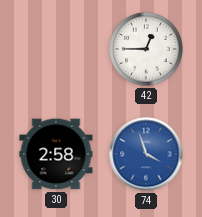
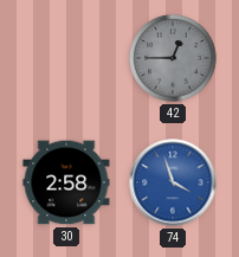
42 dial: white -> grey (173, 58)
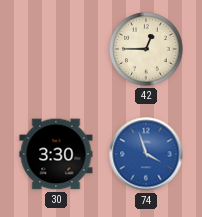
42 dial: grey -> cream (146, 49)
30: 2:58 -> 3:30 (56, 154)
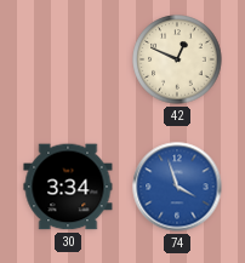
42: 12:45 -> 12:49 (177, 59)
30: 3:30 -> 3:34 (68, 187)
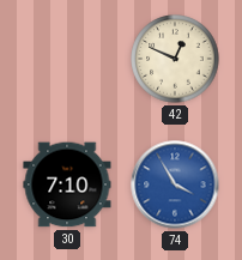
30: 3:34 -> 7:10 (67, 185)
74: 3:57 -> 3:55 (175, 185)
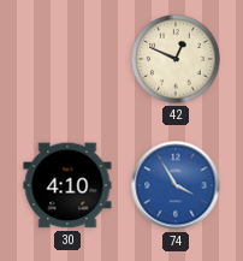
30: 7:10 -> 4:10 (67, 185)
